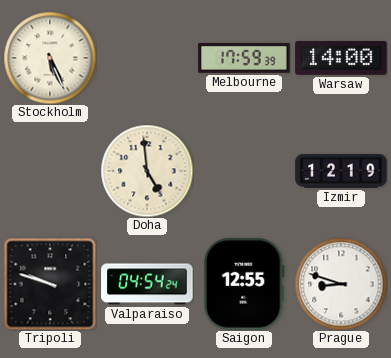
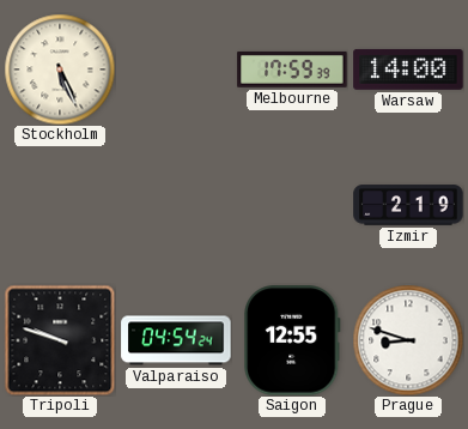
Doha: 4:59 -> none (147, 171)
Izmir: 12:19 -> 2:19 (408, 205)
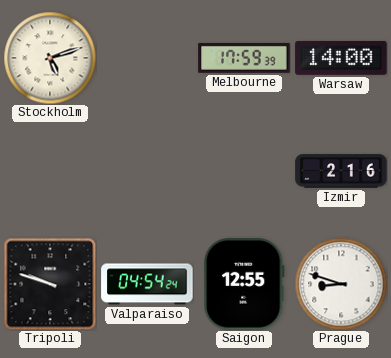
Stockholm: 5:26 -> 5:12 (50, 58)
Izmir: 2:19 -> 2:16 (341, 171)
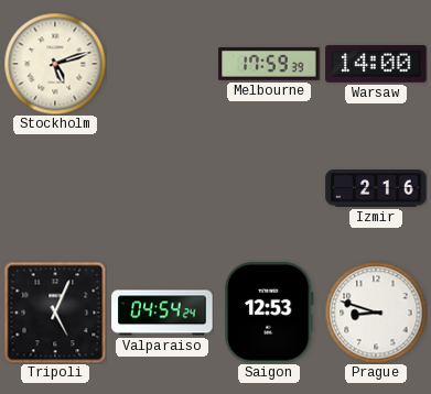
Tripoli: 9:48 -> 5:04 (55, 313)
Saigon: 12:55 -> 12:53 (269, 313)
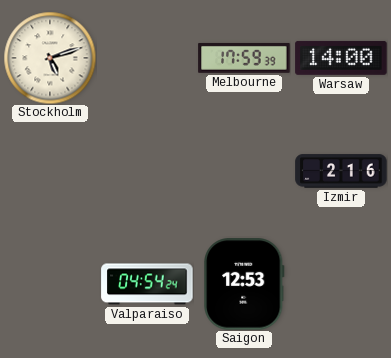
Tripoli: 5:04 -> none (55, 313)
Prague: 8:48 -> none (376, 313)
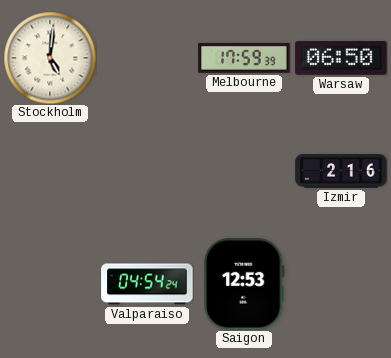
Stockholm: 5:12 -> 5:01 (50, 58)
Warsaw: 14:00 -> 06:50 (341, 58)
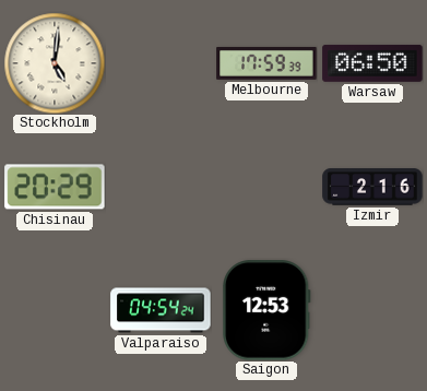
Chisinau: none -> 20:29 (55, 187)
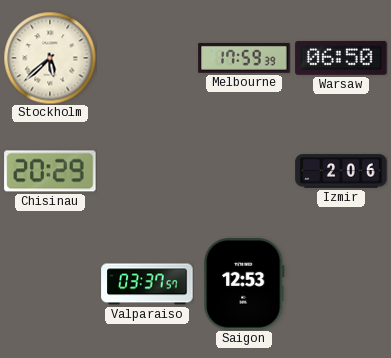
Stockholm: 5:01 -> 5:38 (50, 58)
Izmir: 2:16 -> 2:06 (341, 171)
Valparaiso: 04:54 -> 03:37 (147, 284)
